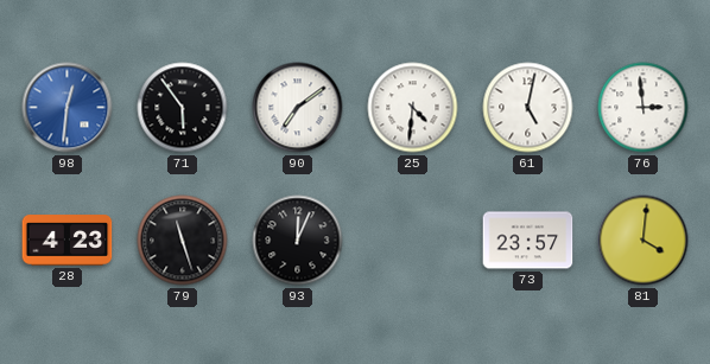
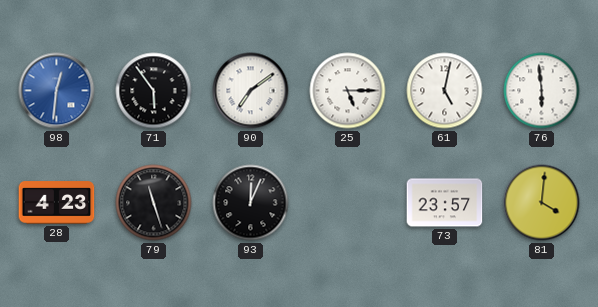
25: 4:31 -> 5:15 (348, 91)
76: 2:59 -> 5:59 (542, 91)
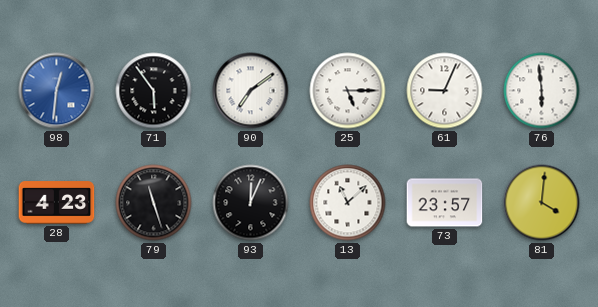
61: 5:02 -> 9:04 (445, 91)
13: none -> 11:08 (348, 203)
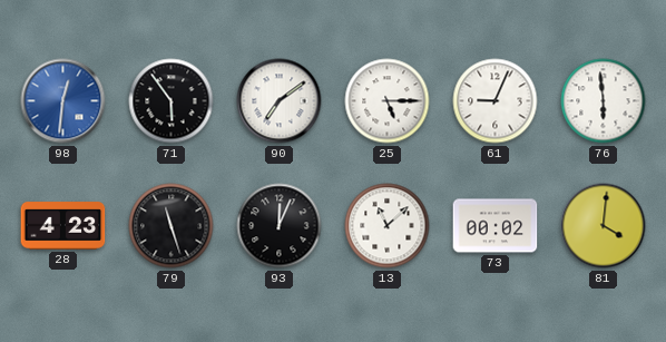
73: 23:57 -> 00:02 (496, 226)
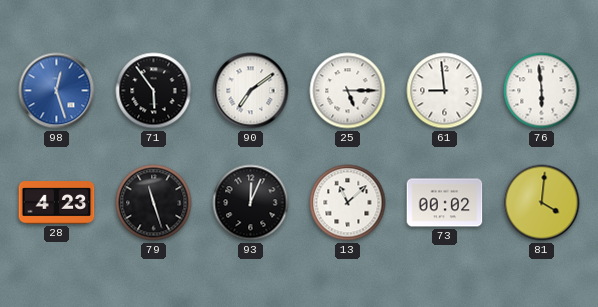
98: 12:31 -> 12:27 (57, 91)
61: 9:04 -> 8:59 (445, 91)
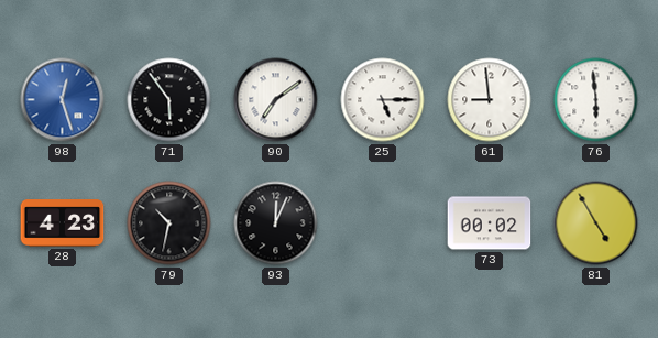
79: 11:27 -> 10:32 (169, 223)
13: 11:08 -> none (348, 203)
81: 4:01 -> 4:55 (596, 223)
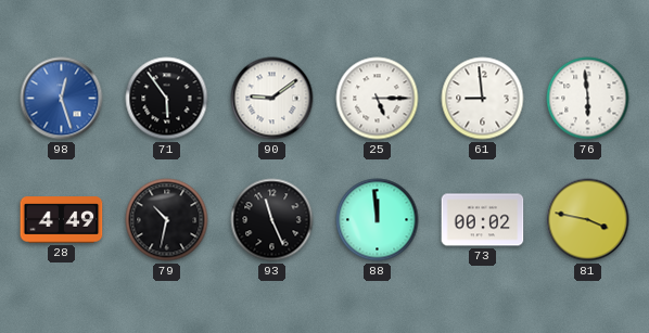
90: 7:09 -> 9:09 (272, 99)
28: 4:23 -> 4:49 (62, 220)
93: 12:04 -> 11:26 (272, 220)
88: none -> 11:59 (378, 220)
81: 4:55 -> 3:47 (588, 220)
